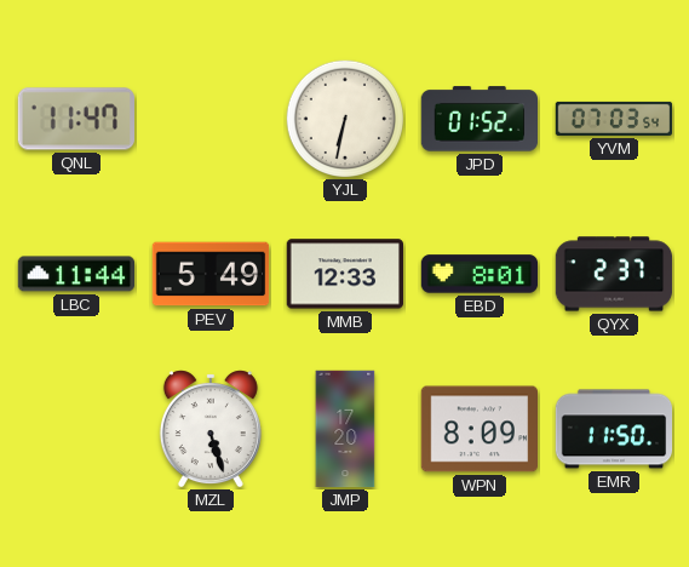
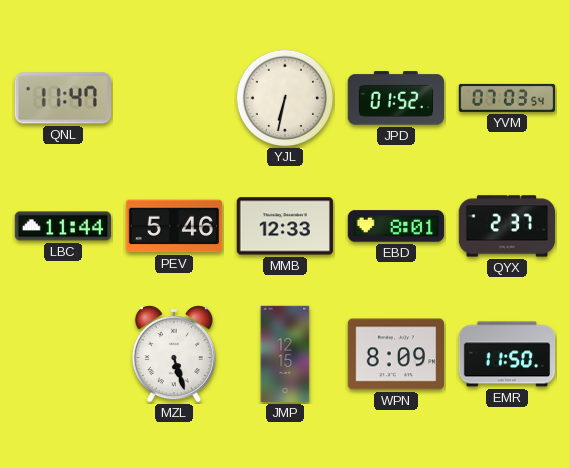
PEV: 5:49 -> 5:46 (174, 226)
JMP: 17:20 -> 12:15 (285, 354)
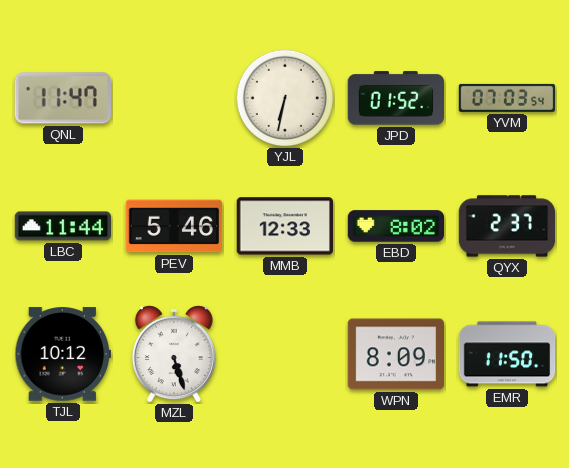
EBD: 8:01 -> 8:02 (396, 226)
TJL: none -> 10:12 (62, 354)
JMP: 12:15 -> none (285, 354)
